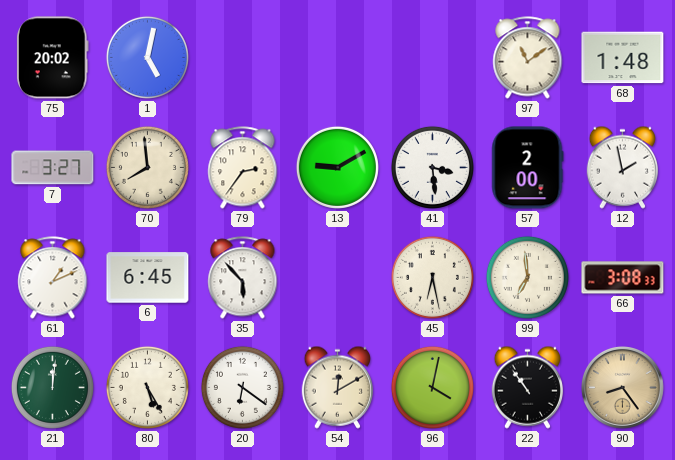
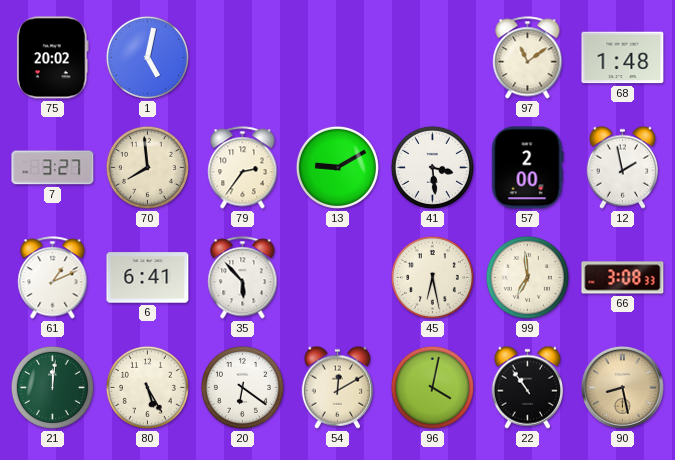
6: 6:45 -> 6:41 (148, 278)
90: 8:24 -> 8:28 (622, 387)
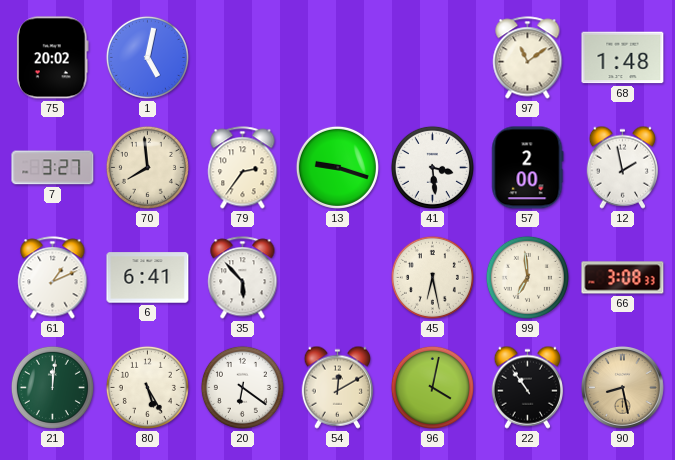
13: 9:10 -> 9:18 (337, 167)
